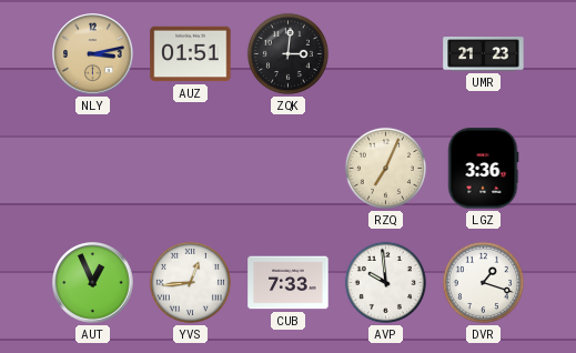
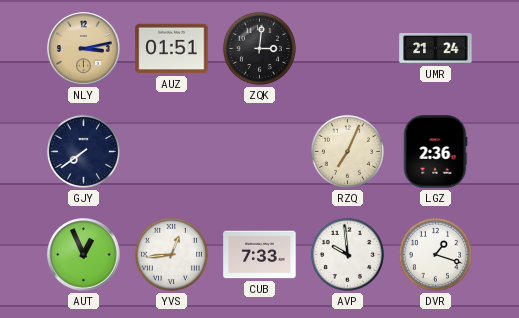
UMR: 21:23 -> 21:24 (436, 49)
GJY: none -> 7:39 (83, 151)
LGZ: 3:36 -> 2:36 (435, 152)
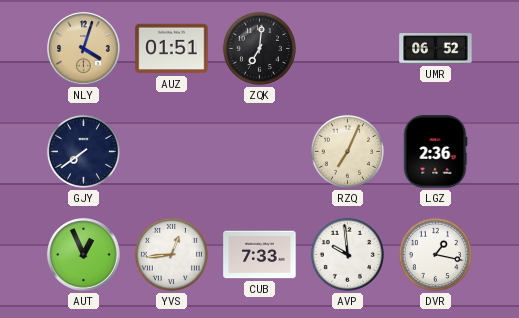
NLY: 3:13 -> 4:03 (84, 49)
ZQK: 3:01 -> 7:01 (259, 48)
UMR: 21:24 -> 06:52 (436, 49)
DVR: 1:18 -> 1:17 (435, 254)
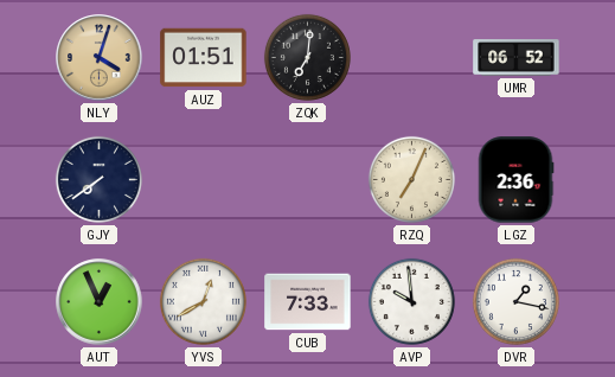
YVS: 12:44 -> 12:40 (203, 301)
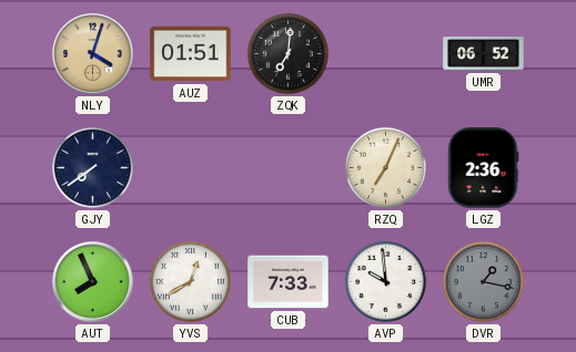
AUT: 12:56 -> 7:56 (93, 282)
DVR dial: white -> grey (483, 281)
